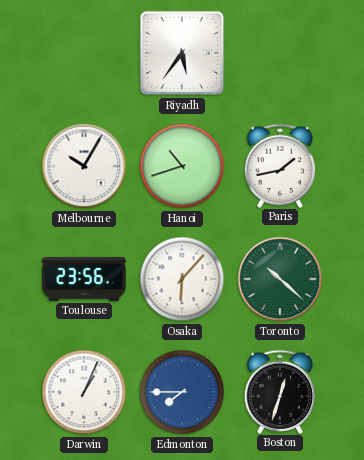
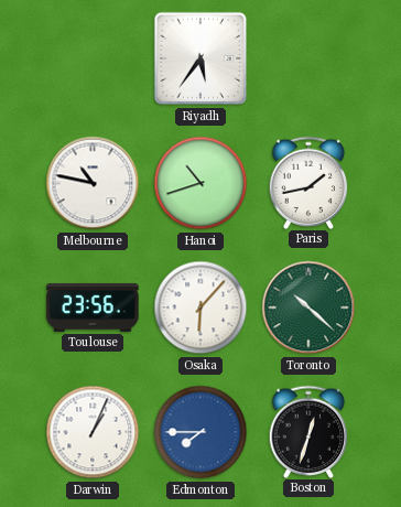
Melbourne: 10:05 -> 10:47 (93, 183)
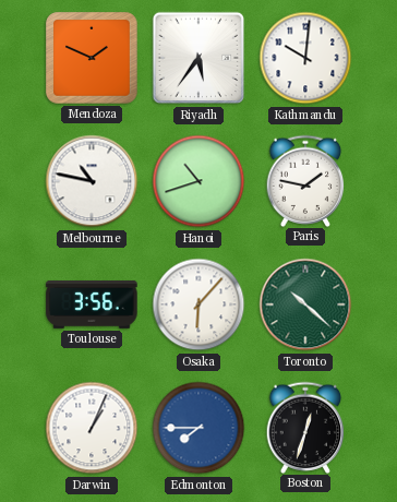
Mendoza: none -> 1:49 (93, 59)
Kathmandu: none -> 10:01 (305, 58)
Paris: 1:43 -> 1:47 (305, 180)
Toulouse: 23:56 -> 3:56 (92, 304)
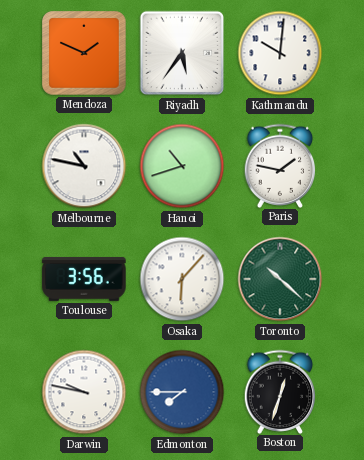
Darwin: 1:04 -> 9:47 (84, 392)
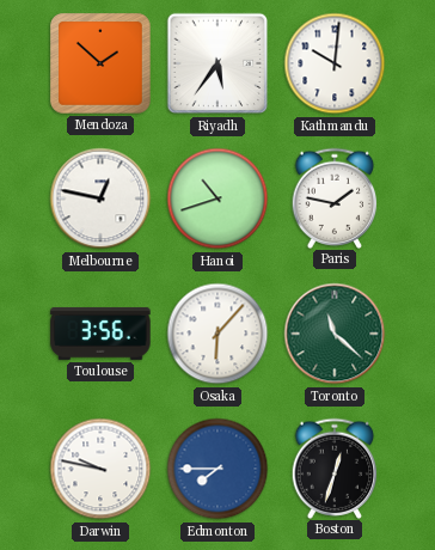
Mendoza: 1:49 -> 1:52 (102, 65)
Melbourne: 10:47 -> 12:47 (100, 198)
Toronto: 10:22 -> 11:22 (335, 334)
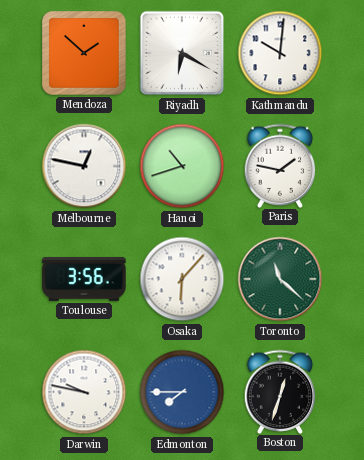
Riyadh: 5:36 -> 6:20 (182, 53)
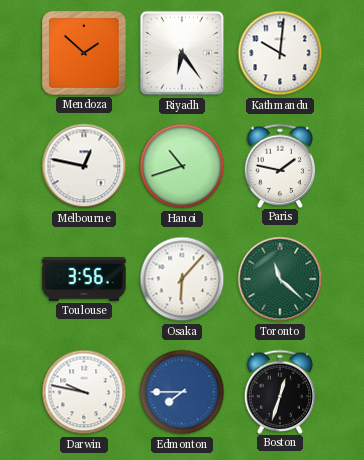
Riyadh: 6:20 -> 6:24 (182, 53)
